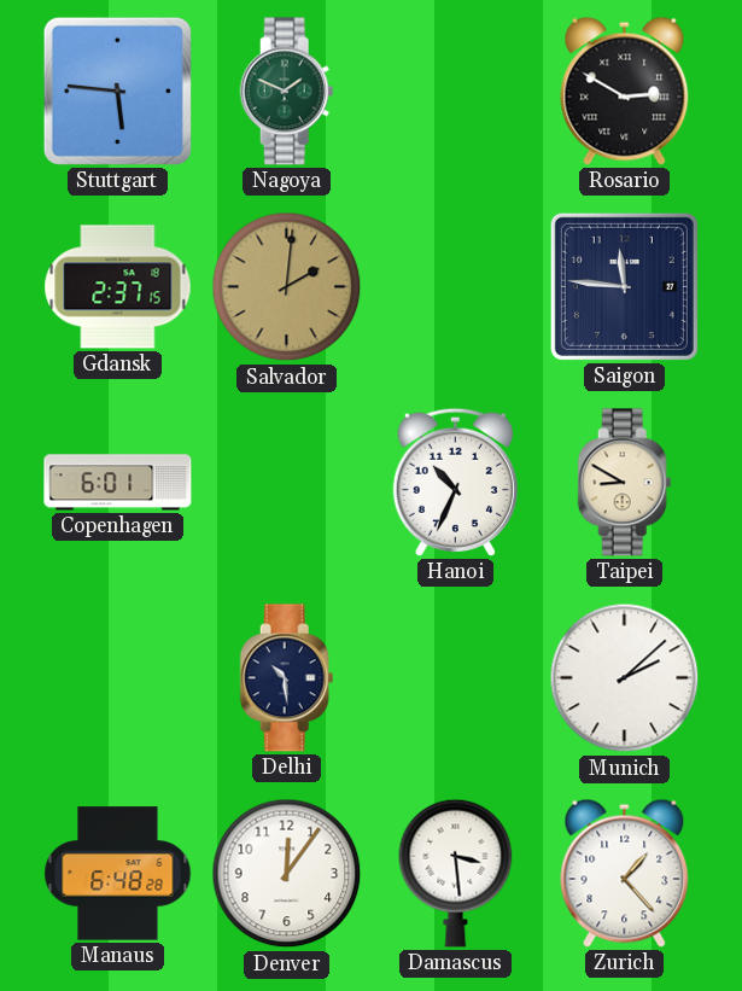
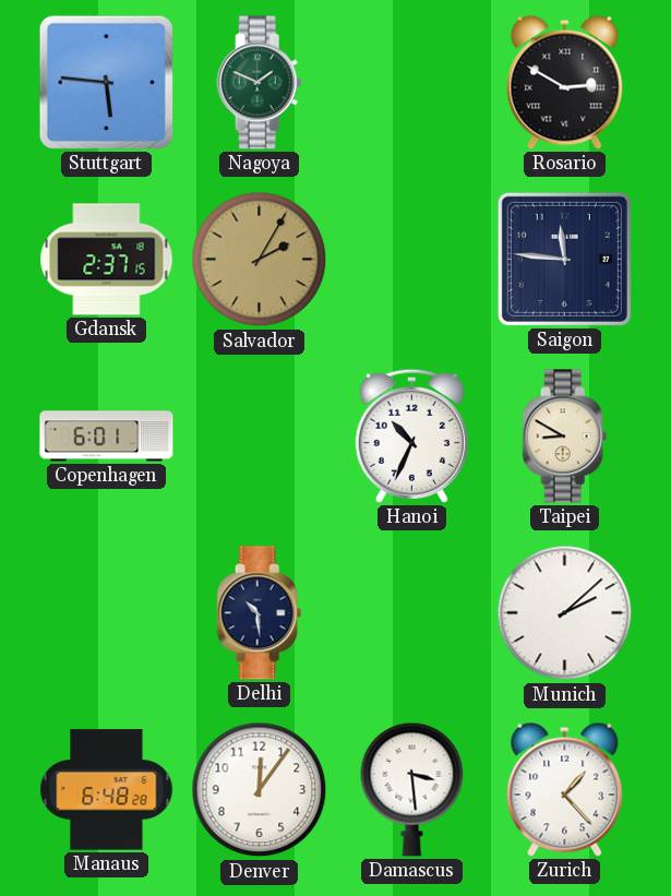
Salvador: 2:01 -> 2:05 (260, 260)
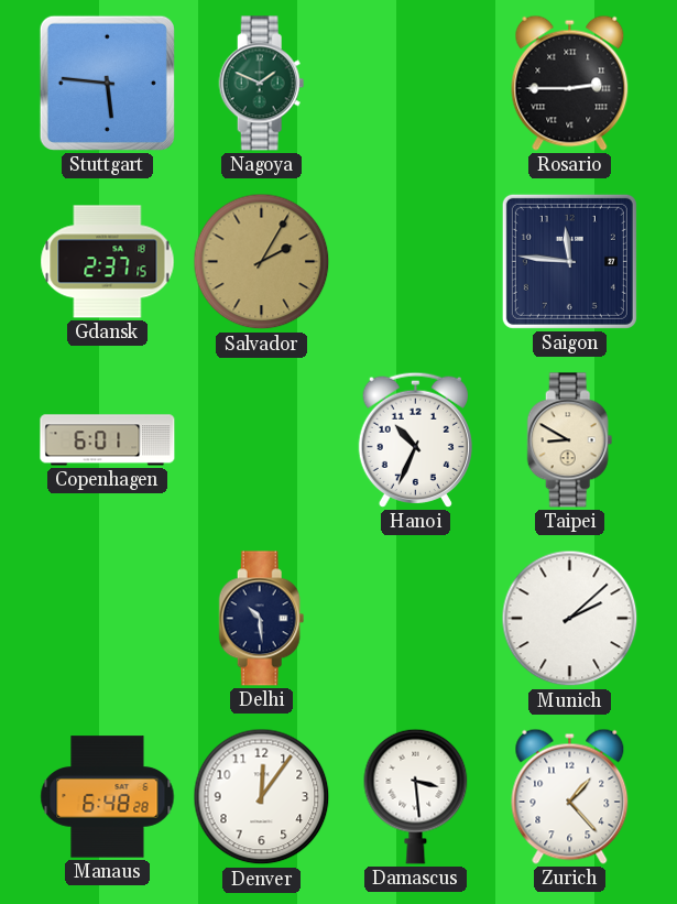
Rosario: 2:50 -> 2:45 (570, 83)
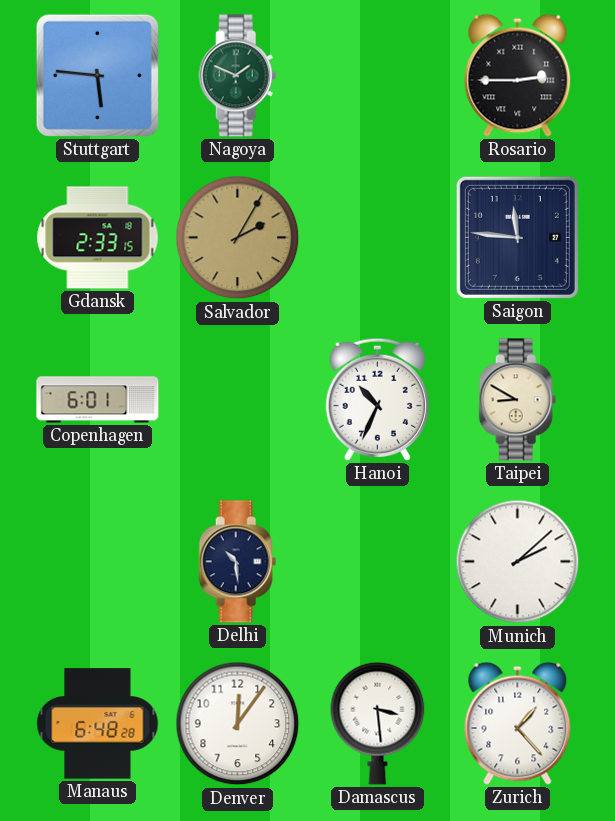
Gdansk: 2:37 -> 2:33 (98, 238)
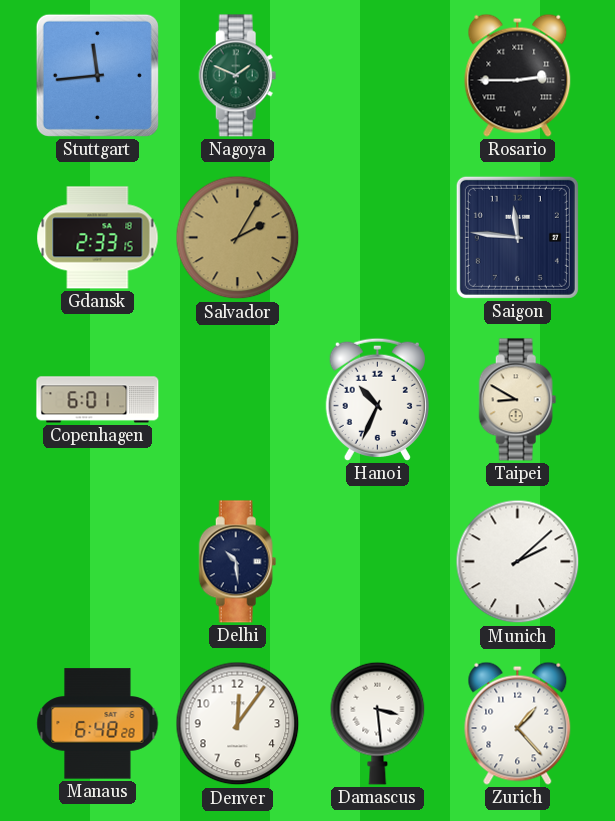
Stuttgart: 5:46 -> 11:44 (97, 75)
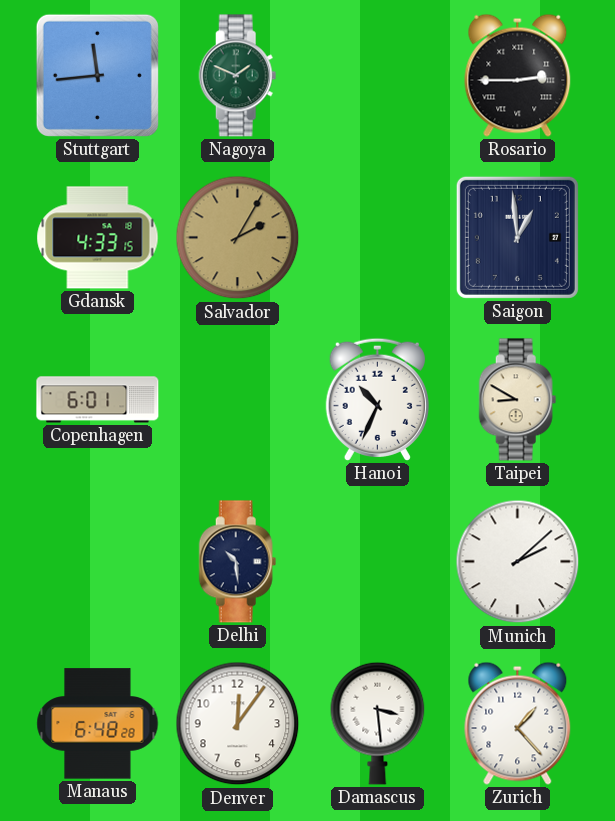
Gdansk: 2:33 -> 4:33 (98, 238)
Saigon: 11:46 -> 12:59 (517, 237)
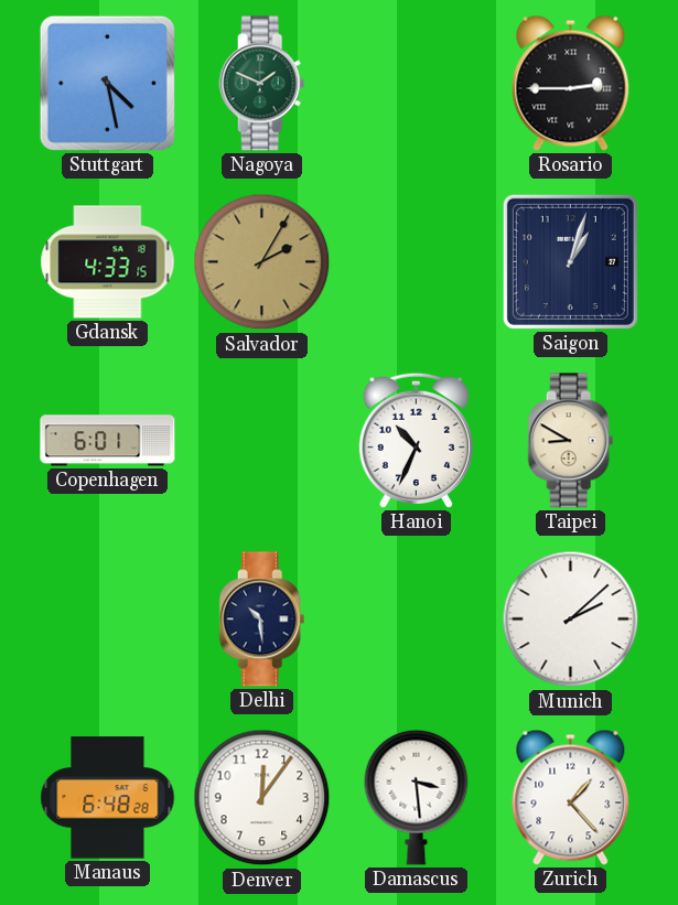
Stuttgart: 11:44 -> 4:28 (107, 83)
Saigon: 12:59 -> 1:03 (570, 261)
